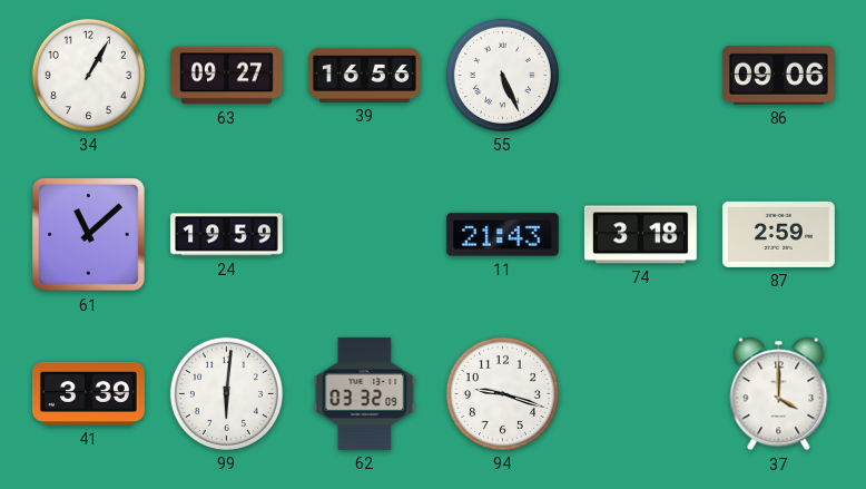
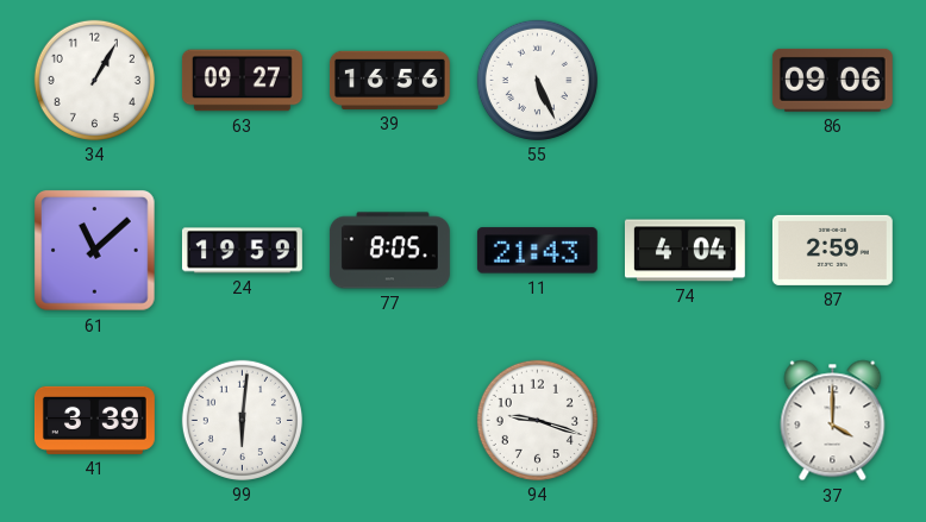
77: none -> 8:05 (389, 251)
74: 3:18 -> 4:04 (684, 251)
62: 03:32 -> none (365, 393)
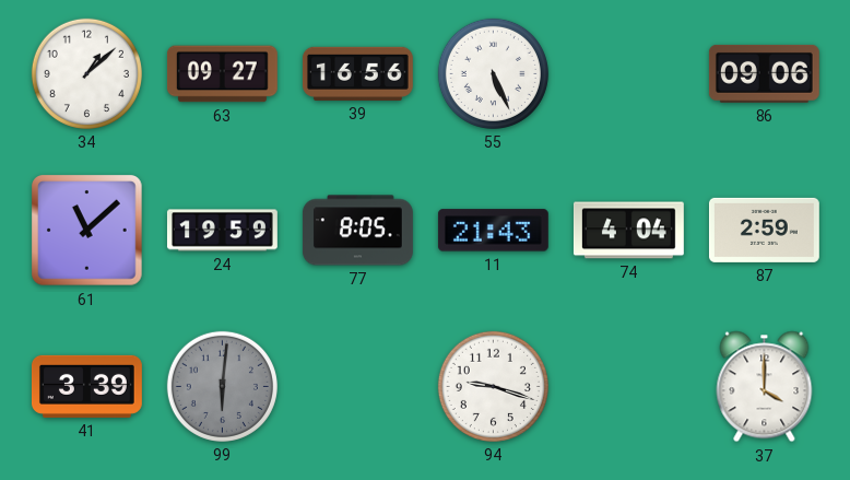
34: 1:05 -> 1:08 (86, 73)
99 dial: white -> grey (222, 386)
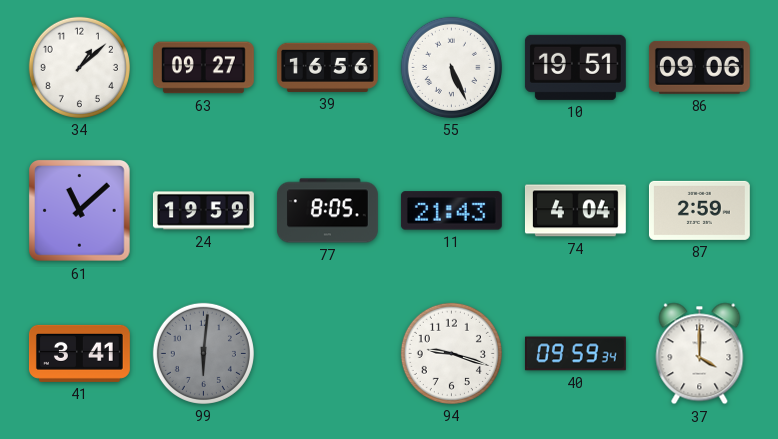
10: none -> 19:51 (575, 67)
41: 3:39 -> 3:41 (79, 353)
40: none -> 09:59 (575, 354)
